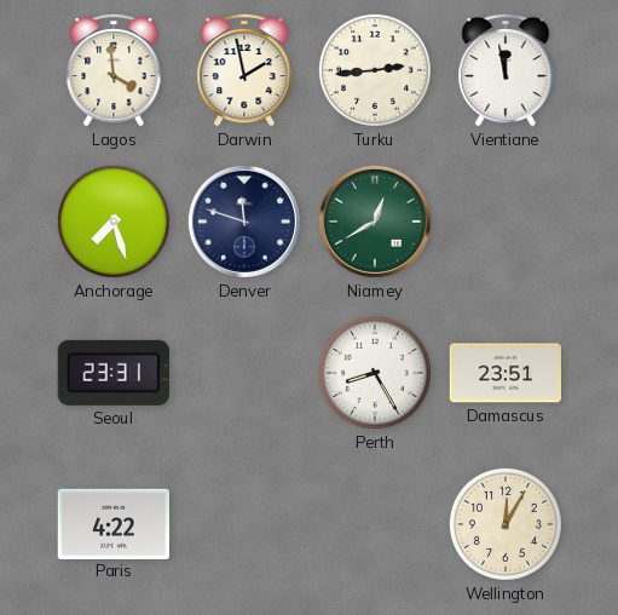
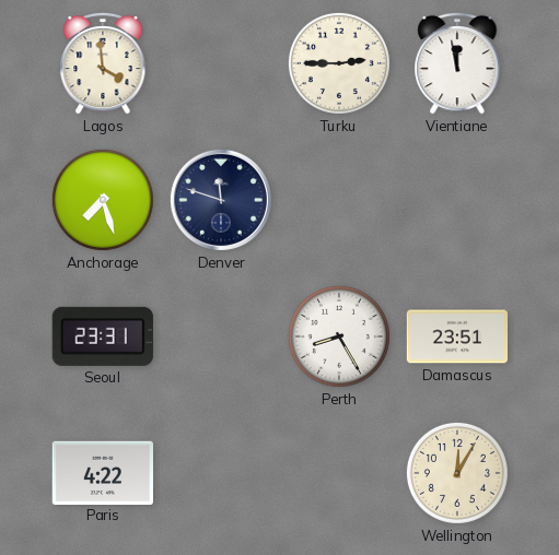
Darwin: 1:58 -> none (244, 70)
Turku: 2:44 -> 2:45 (339, 63)
Niamey: 12:40 -> none (375, 222)
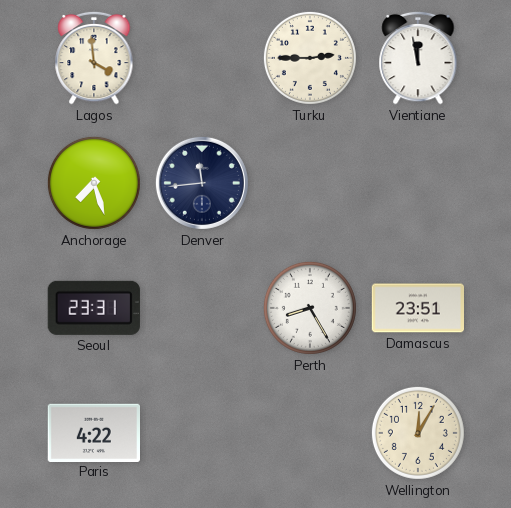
Denver: 11:48 -> 11:44 (202, 183)
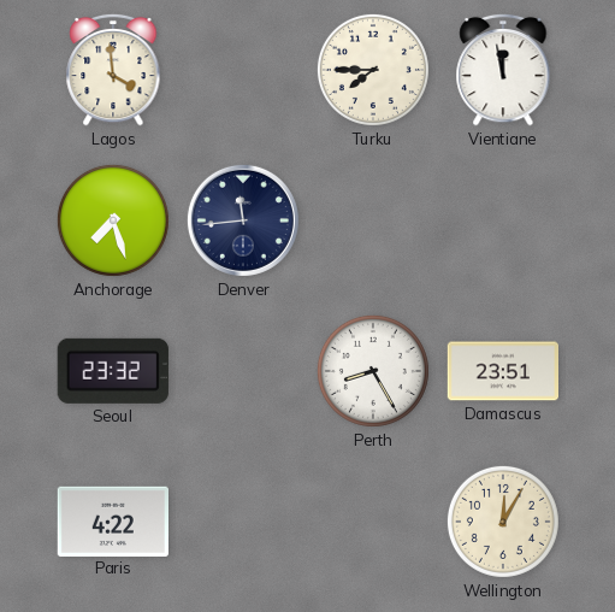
Turku: 2:45 -> 7:45 (373, 70)
Seoul: 23:31 -> 23:32 (113, 371)
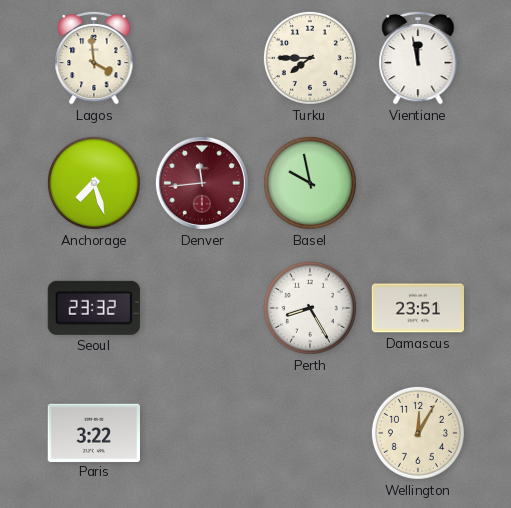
Denver dial: navy -> burgundy (202, 183)
Basel: none -> 9:58 (310, 183)
Paris: 4:22 -> 3:22 (93, 432)
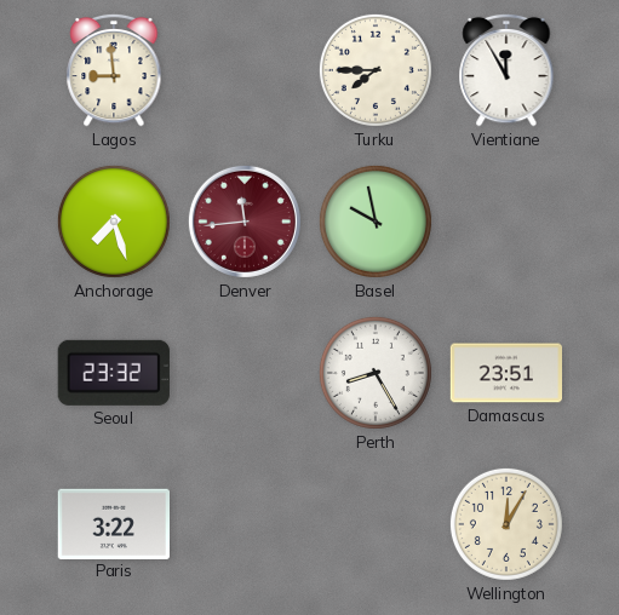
Lagos: 3:59 -> 8:59 (114, 70)
Vientiane: 11:58 -> 11:55 (506, 70)
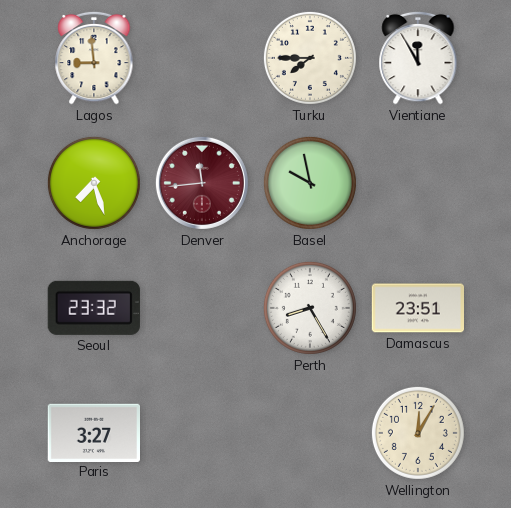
Paris: 3:22 -> 3:27 (93, 432)
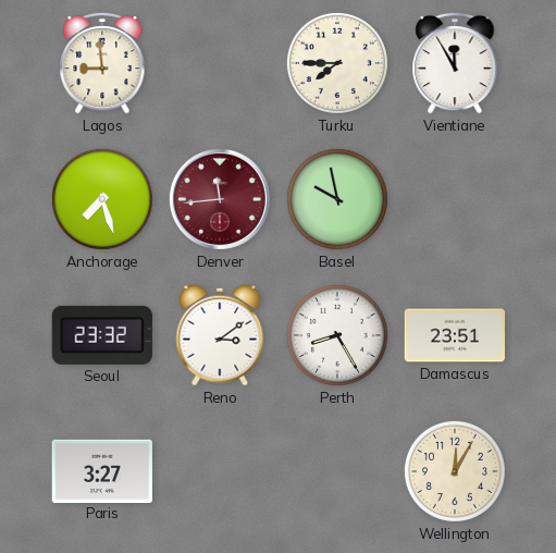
Reno: none -> 3:09 (220, 335)
